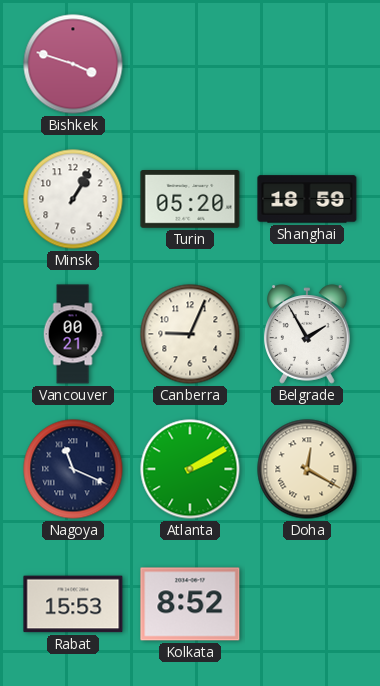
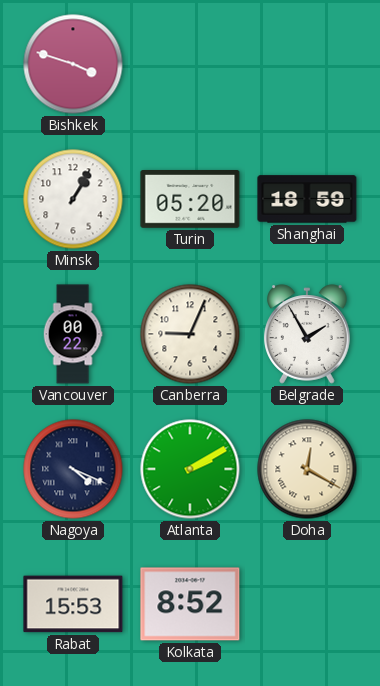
Vancouver: 00:21 -> 00:22 (73, 334)
Nagoya: 11:19 -> 4:19 (73, 469)
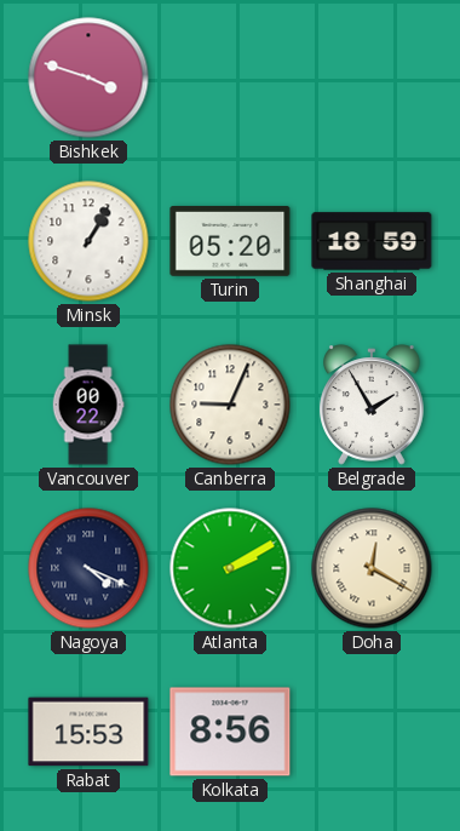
Kolkata: 8:52 -> 8:56 (230, 732)
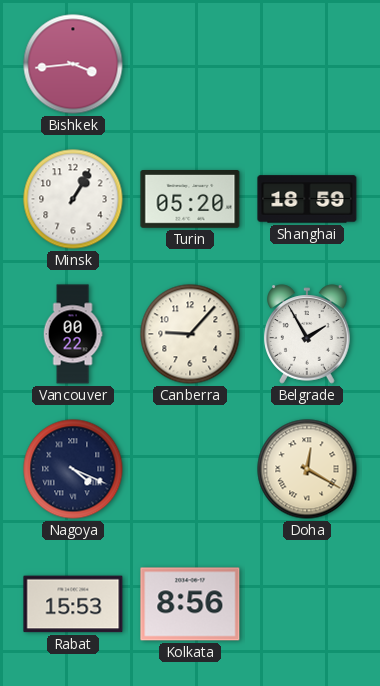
Bishkek: 3:48 -> 3:44 (73, 64)
Canberra: 9:04 -> 9:07 (190, 334)
Atlanta: 2:10 -> none (230, 568)
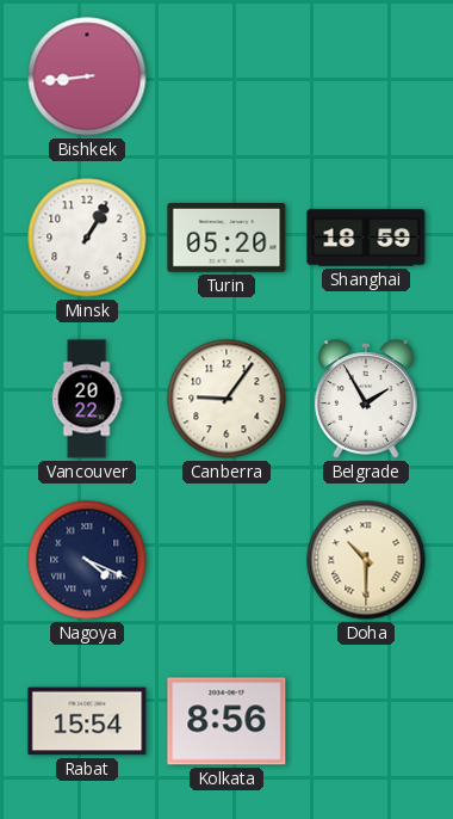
Bishkek: 3:44 -> 8:44 (87, 76)
Vancouver: 00:22 -> 20:22 (87, 399)
Canberra: 9:07 -> 9:06 (226, 399)
Doha: 12:20 -> 10:30 (366, 560)
Rabat: 15:53 -> 15:54 (87, 721)
